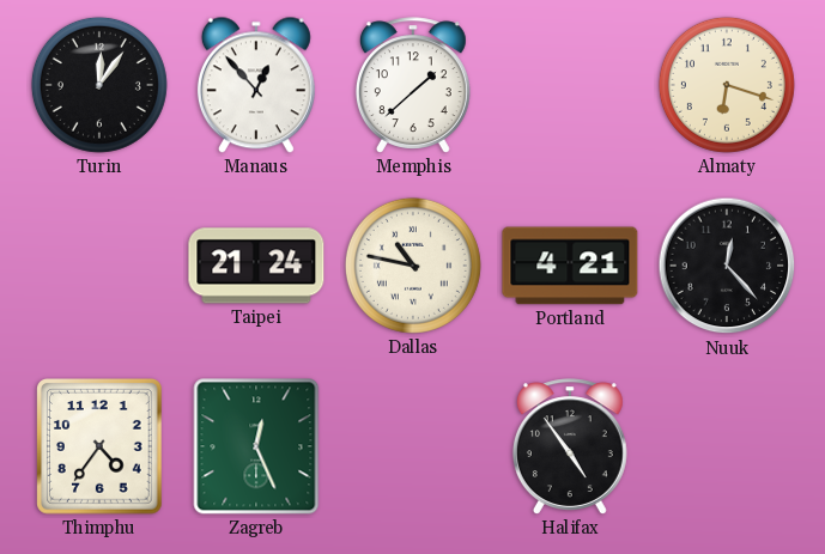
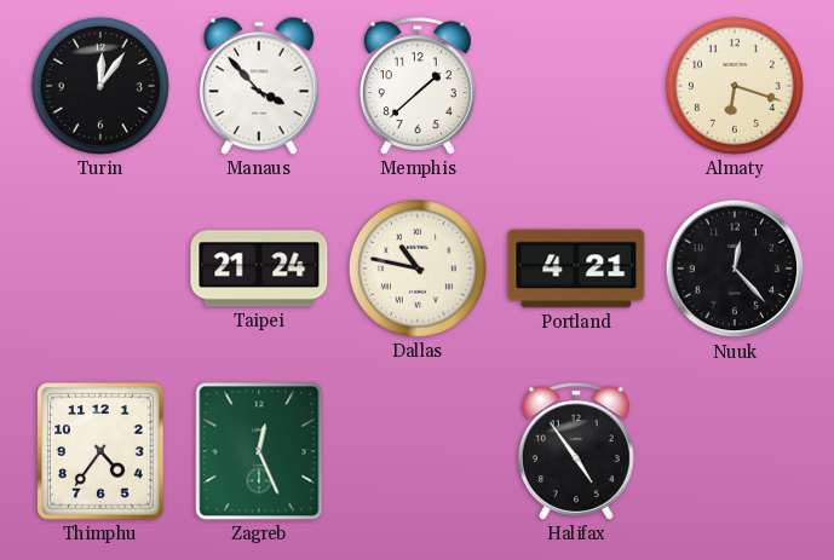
Manaus: 12:53 -> 3:53 (259, 86)
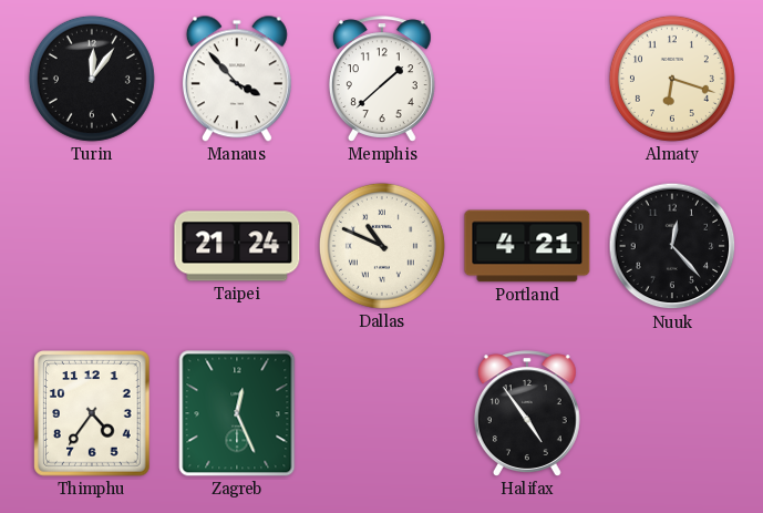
Dallas: 10:47 -> 10:49 (382, 246)
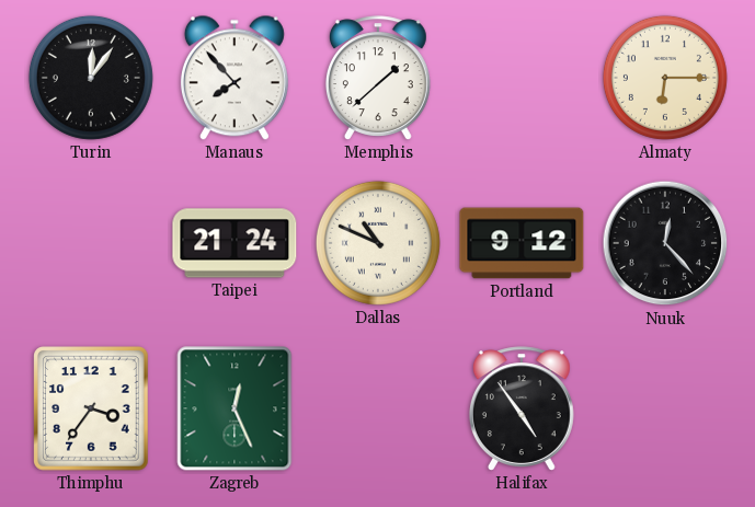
Manaus: 3:53 -> 7:53 (234, 78)
Almaty: 6:18 -> 6:15 (665, 78)
Portland: 4:21 -> 9:12 (522, 243)
Thimphu: 4:36 -> 3:36 (92, 408)
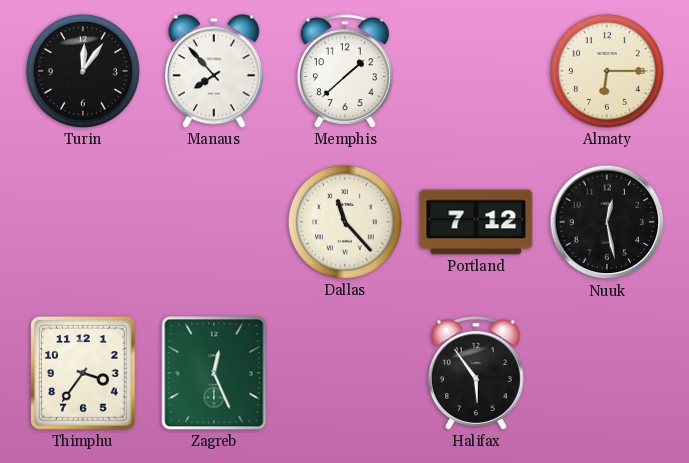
Taipei: 21:24 -> none (234, 243)
Dallas: 10:49 -> 11:23 (345, 222)
Portland: 9:12 -> 7:12 (476, 222)
Nuuk: 12:23 -> 12:28 (607, 222)
Halifax: 4:54 -> 5:54 (476, 373)
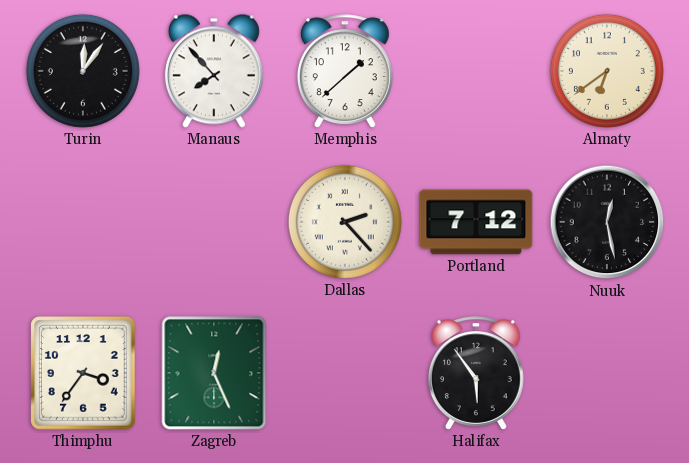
Almaty: 6:15 -> 6:39 (607, 71)
Dallas: 11:23 -> 2:23 (345, 222)
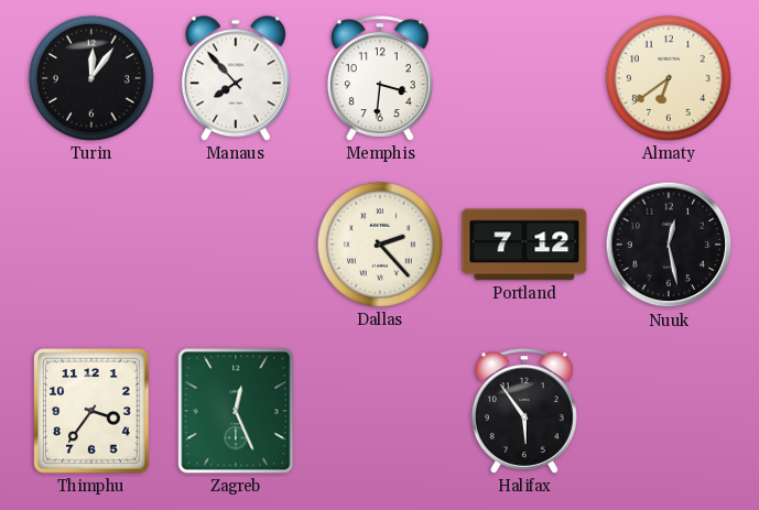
Memphis: 1:38 -> 3:31 (380, 78)
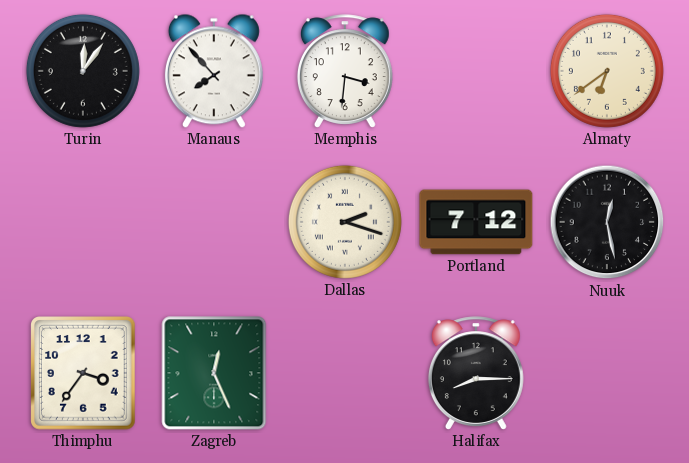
Dallas: 2:23 -> 2:18 (345, 222)
Halifax: 5:54 -> 8:15 (476, 373)
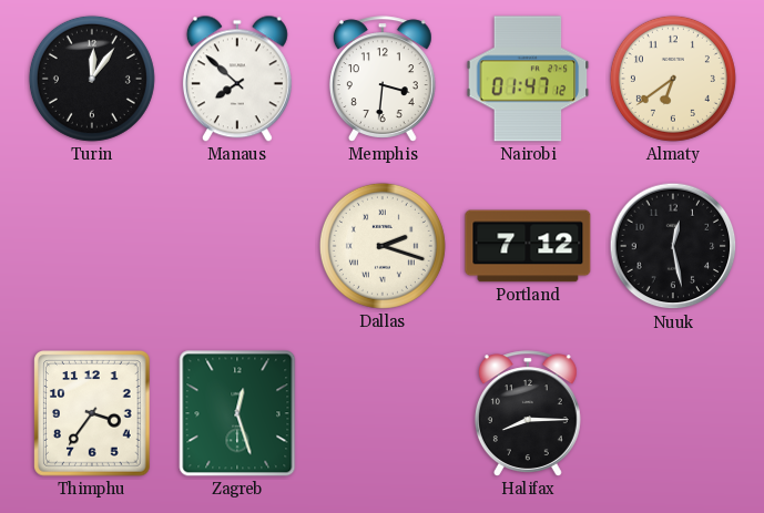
Manaus: 7:53 -> 7:52 (237, 79)
Nairobi: none -> 01:47 (528, 79)
Zagreb: 12:26 -> 12:27 (237, 413)
